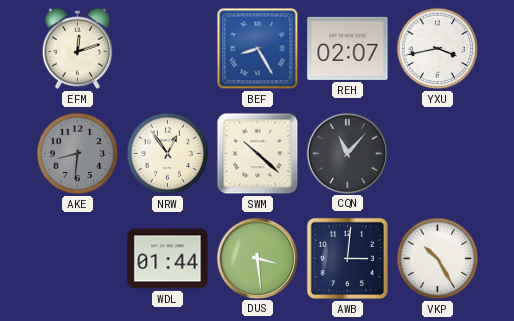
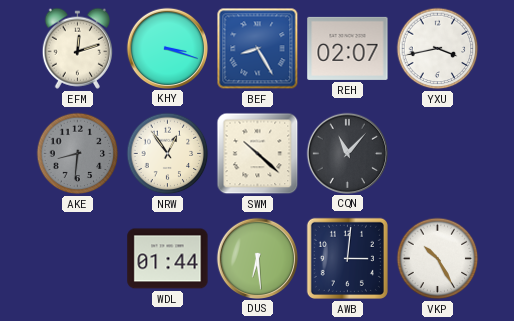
KHY: none -> 3:18 (167, 48)
DUS: 3:29 -> 6:29 (257, 258)
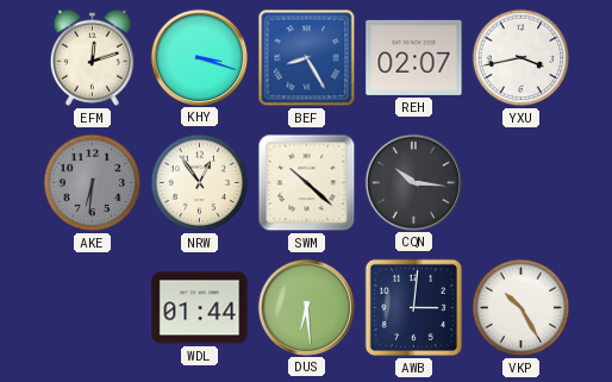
AKE: 8:31 -> 6:31 (93, 183)
CQN: 11:07 -> 10:16 (413, 182)
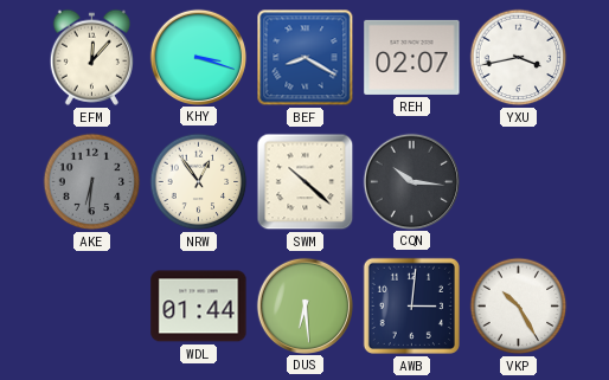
EFM: 12:12 -> 12:07 (91, 57)
BEF: 8:25 -> 8:20 (306, 58)
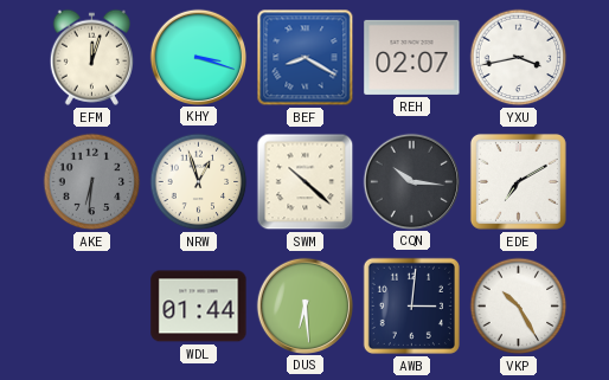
EFM: 12:07 -> 12:03 (91, 57)
NRW: 12:54 -> 12:57 (199, 182)
EDE: none -> 7:10 (518, 181)
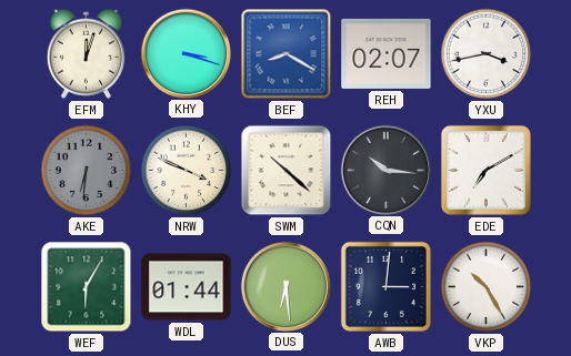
NRW: 12:57 -> 3:49 (187, 171)
WEF: none -> 6:05 (87, 287)
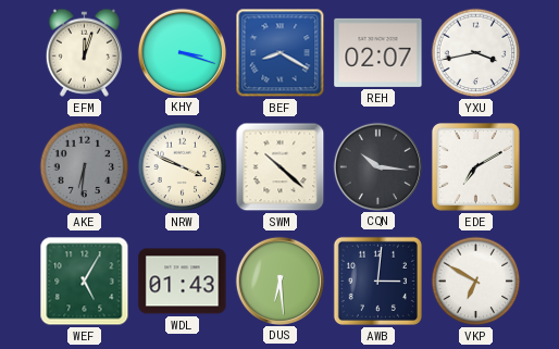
WEF: 6:05 -> 5:05 (85, 282)
WDL: 01:44 -> 01:43 (183, 282)
VKP: 10:25 -> 6:50 (476, 282)
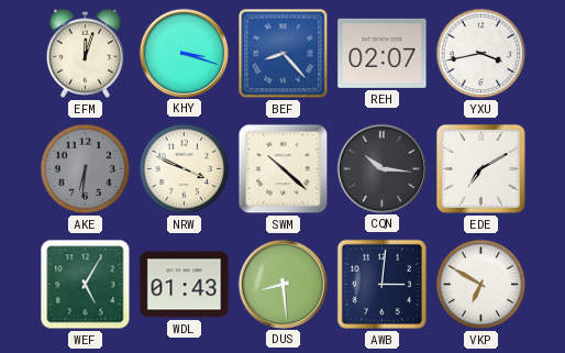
BEF: 8:20 -> 8:23 (284, 54)
DUS: 6:29 -> 8:29 (282, 284)
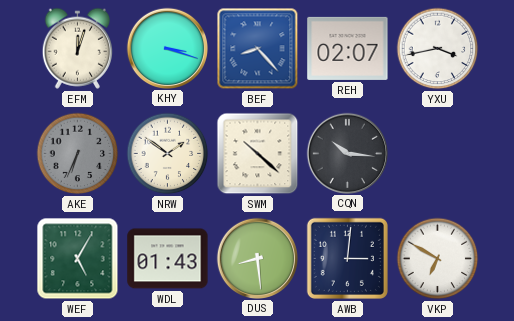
AKE: 6:31 -> 6:34 (78, 154)
NRW: 3:49 -> 1:51 (168, 154)
EDE: 7:10 -> none (480, 168)
